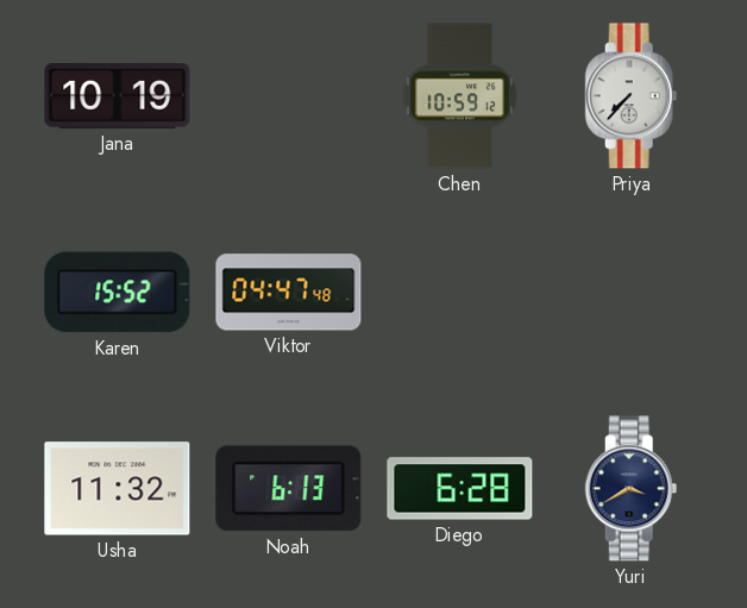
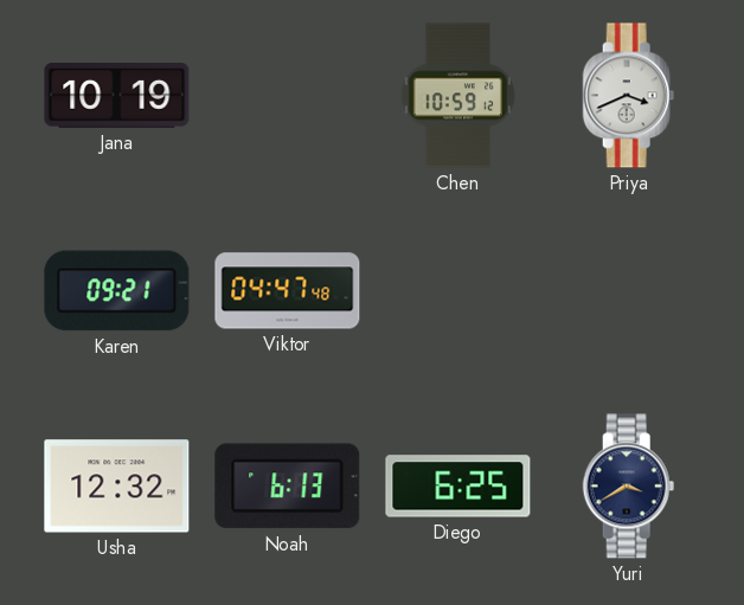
Priya: 7:37 -> 3:41 (629, 96)
Karen: 15:52 -> 09:21 (117, 291)
Usha: 11:32 -> 12:32 (117, 487)
Diego: 6:28 -> 6:25 (458, 487)
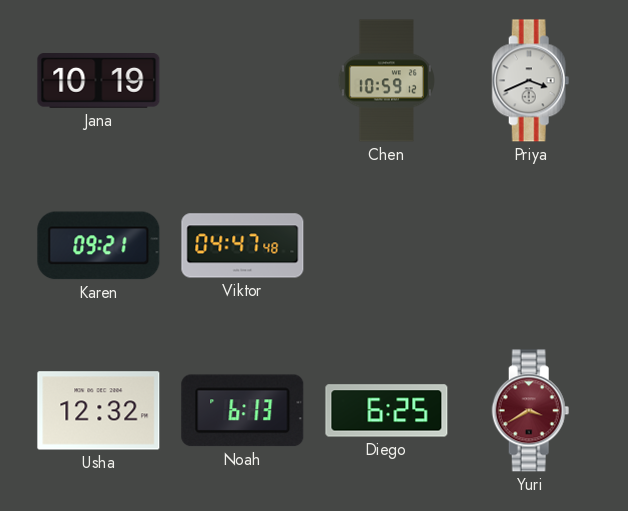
Yuri dial: navy -> burgundy (531, 411)
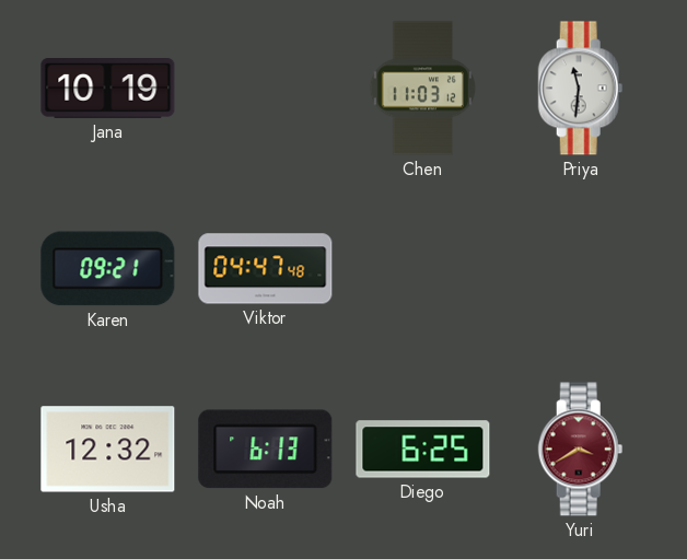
Chen: 10:59 -> 11:03 (422, 89)
Priya: 3:41 -> 11:31 (581, 89)
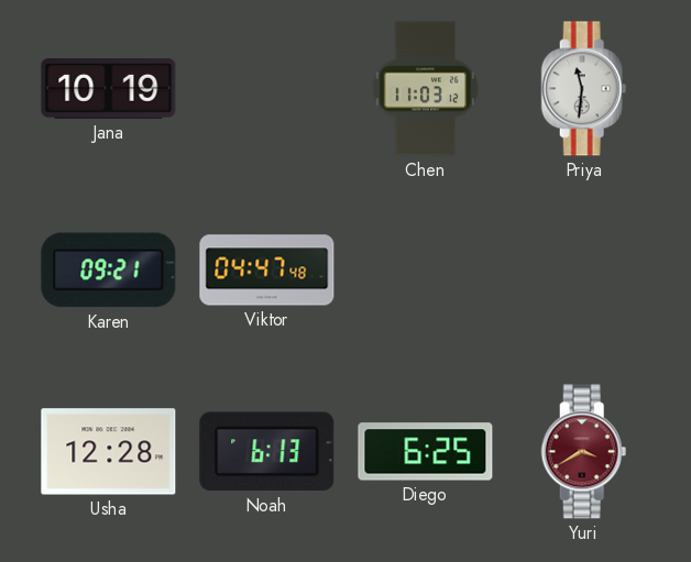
Usha: 12:32 -> 12:28 (109, 452)
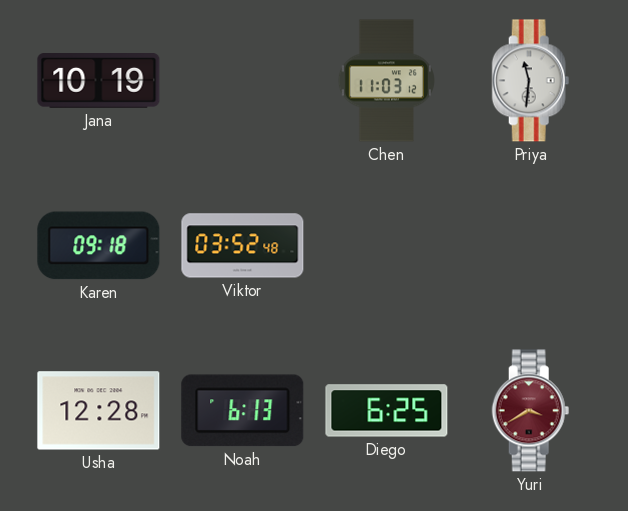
Karen: 09:21 -> 09:18 (99, 246)
Viktor: 04:47 -> 03:52 (243, 246)
